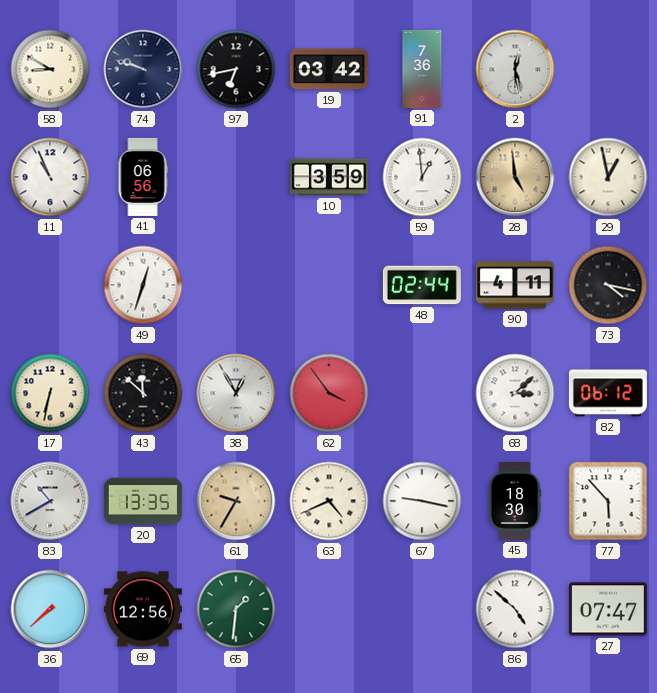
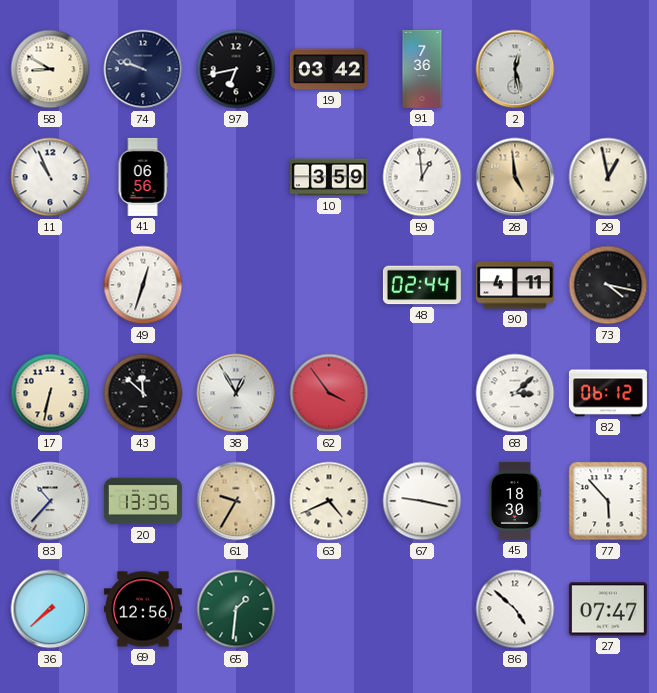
83: 10:40 -> 10:37 (50, 501)
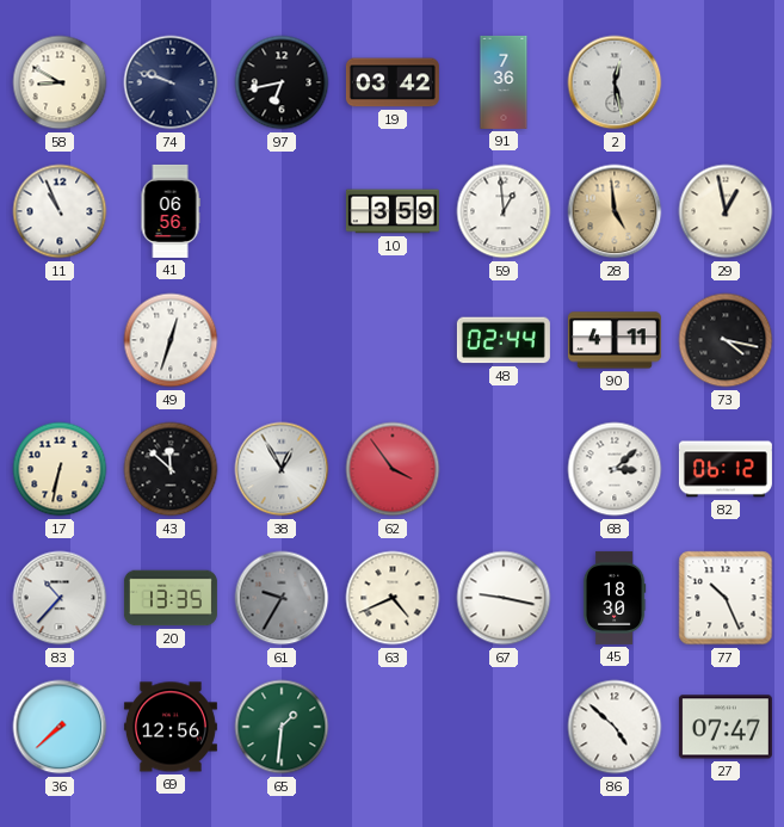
61 dial: champagne -> grey (282, 598)
77: 5:53 -> 10:26 (726, 598)
